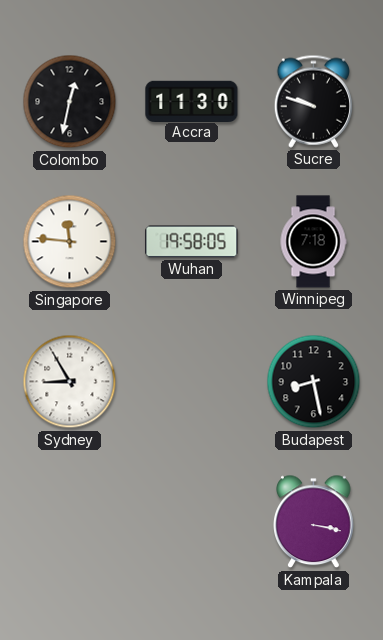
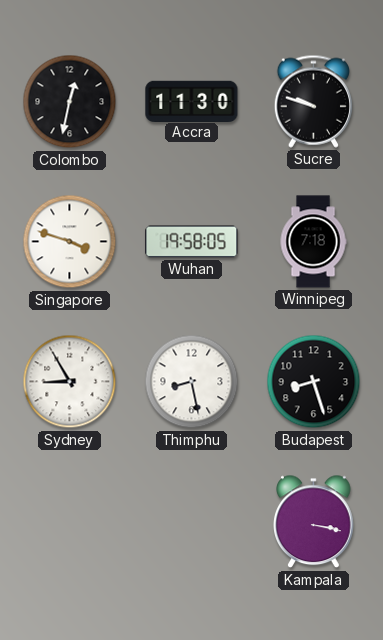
Singapore: 11:46 -> 3:48 (70, 242)
Thimphu: none -> 8:28 (192, 382)
Budapest: 8:28 -> 8:27 (314, 382)
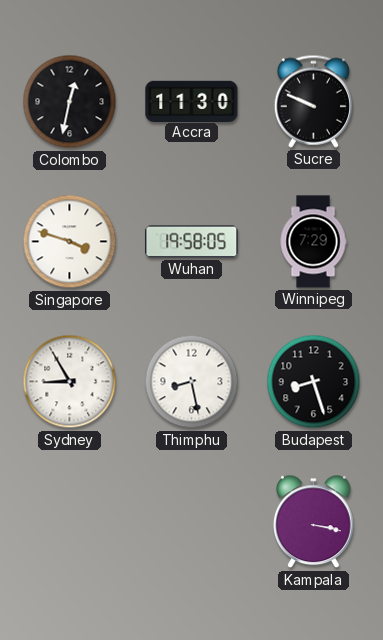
Sucre: 9:48 -> 9:49 (313, 101)
Winnipeg: 7:18 -> 7:29 (313, 242)
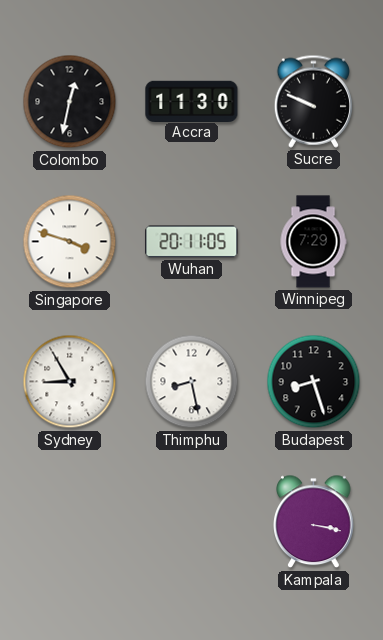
Wuhan: 19:58 -> 20:11 (192, 242)
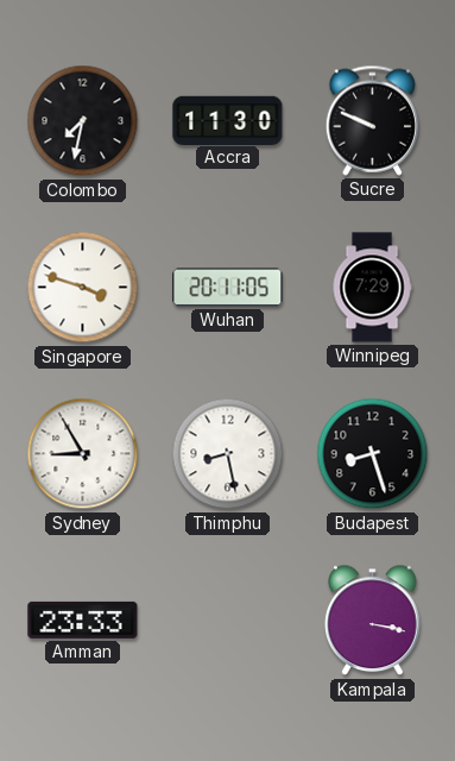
Colombo: 12:32 -> 7:32 (83, 121)
Amman: none -> 23:33 (83, 620)
